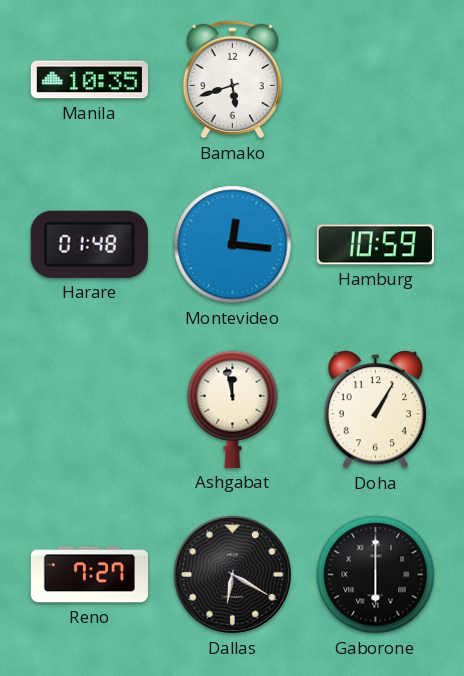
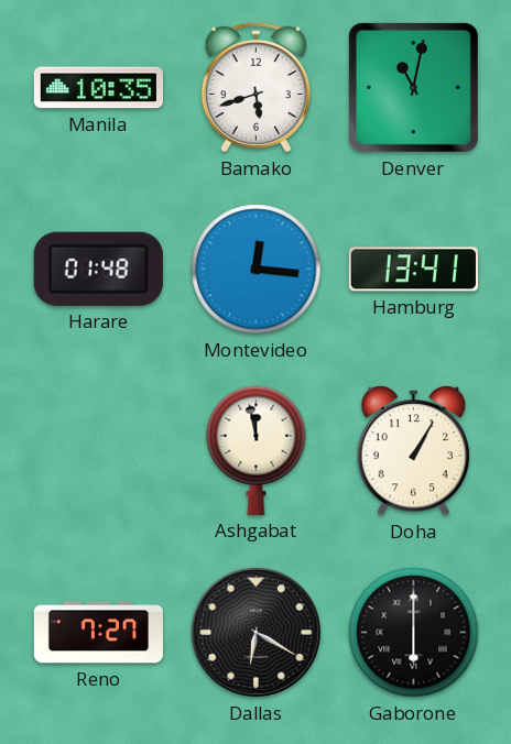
Denver: none -> 11:02 (413, 87)
Hamburg: 10:59 -> 13:41 (413, 270)
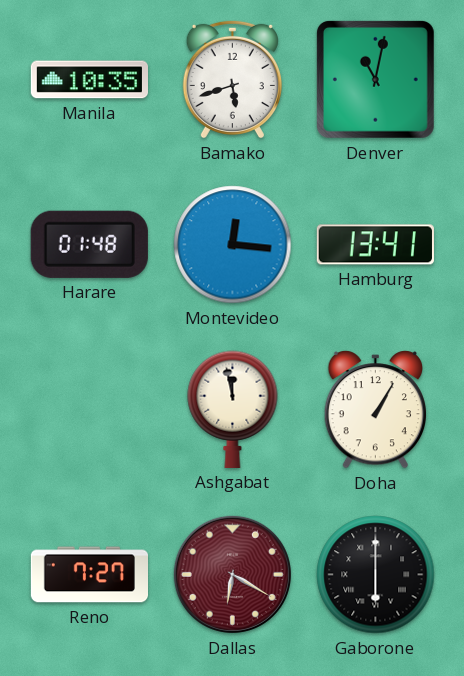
Dallas dial: black -> burgundy (232, 574)
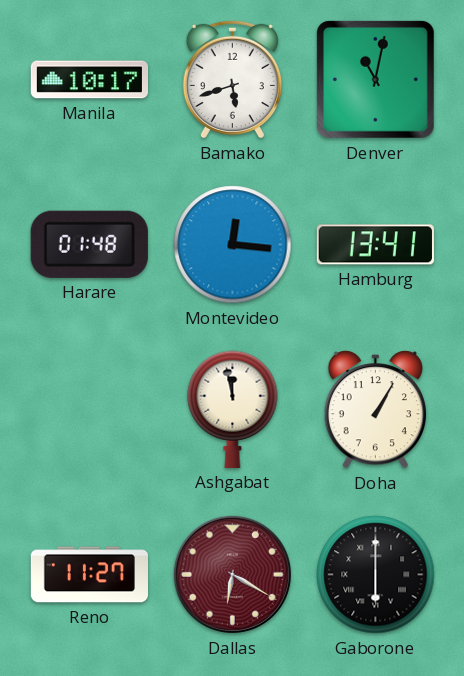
Manila: 10:35 -> 10:17 (89, 80)
Reno: 7:27 -> 11:27 (89, 575)
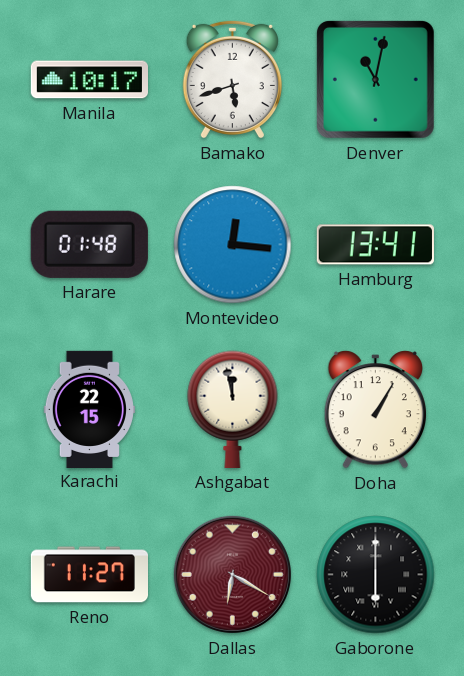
Karachi: none -> 22:15 (89, 409)
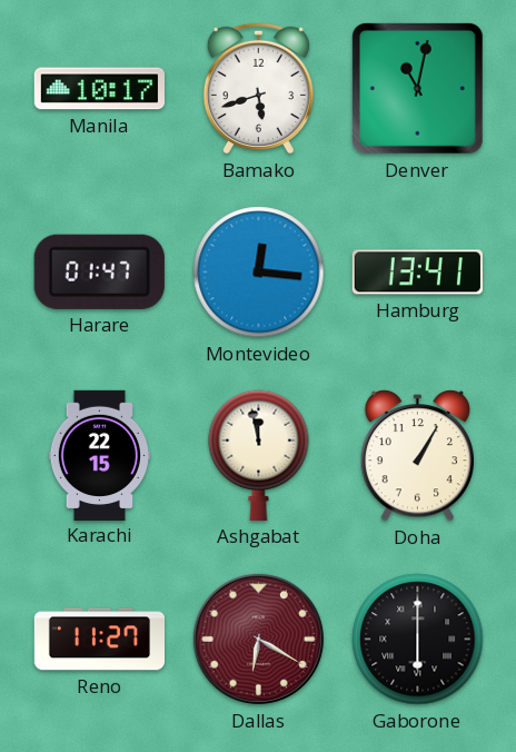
Harare: 01:48 -> 01:47 (99, 271)
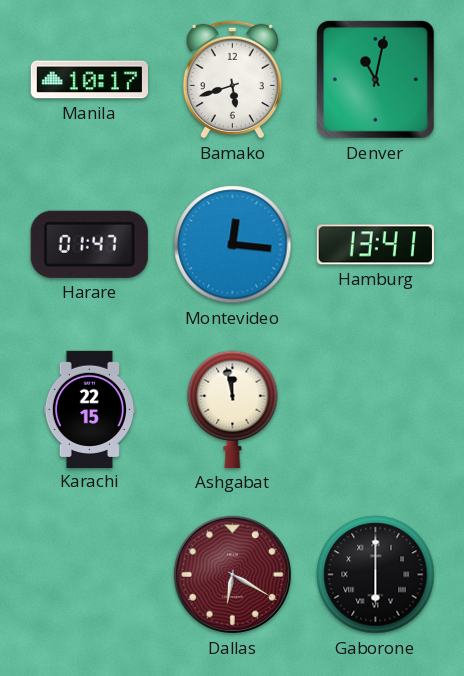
Doha: 1:05 -> none (417, 456)
Reno: 11:27 -> none (99, 640)
